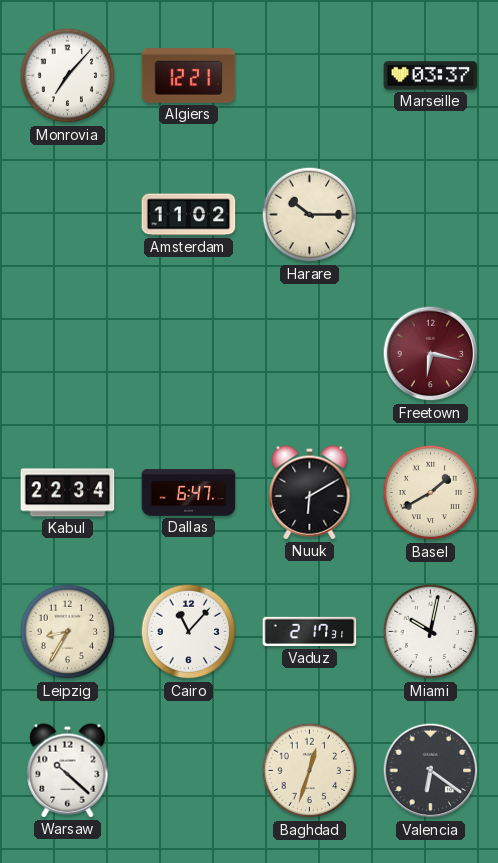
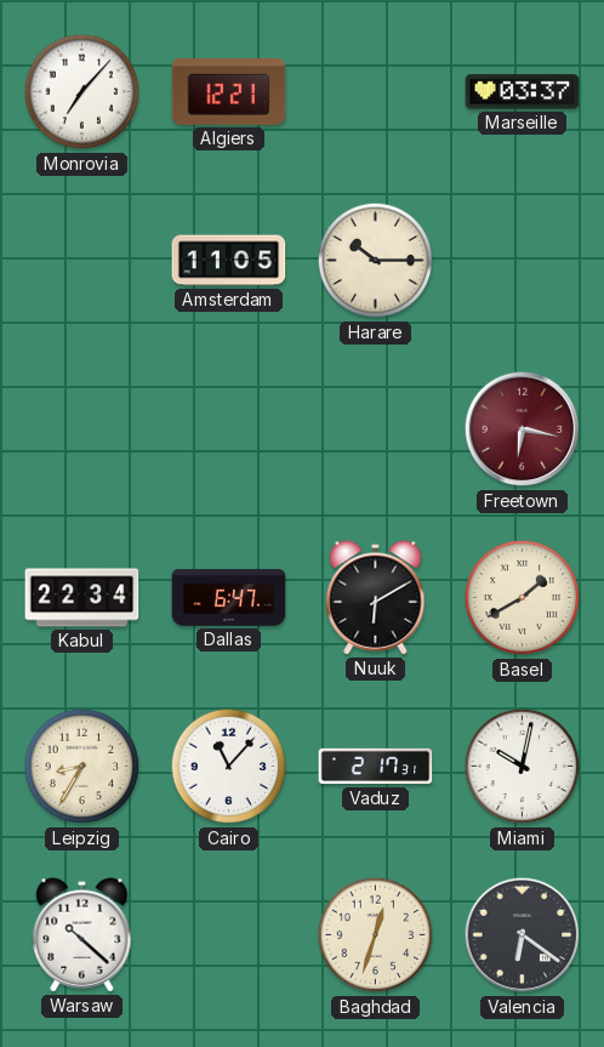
Amsterdam: 11:02 -> 11:05 (229, 261)
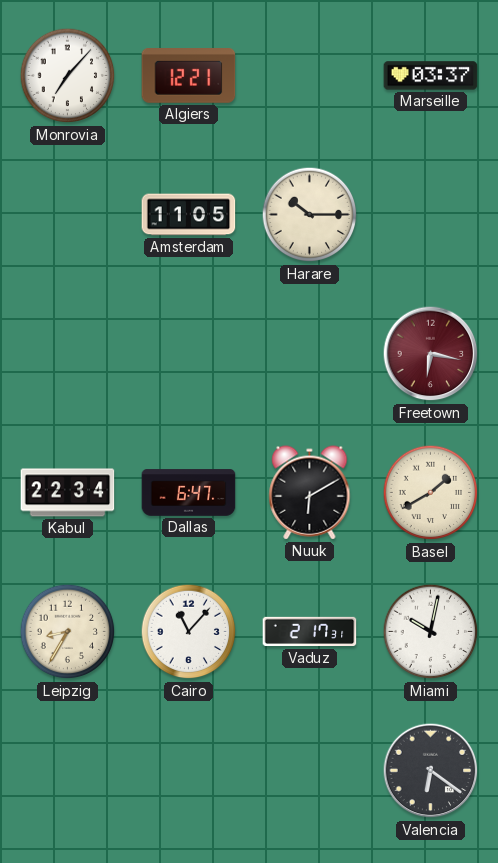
Warsaw: 10:22 -> none (82, 935)
Baghdad: 12:33 -> none (376, 935)
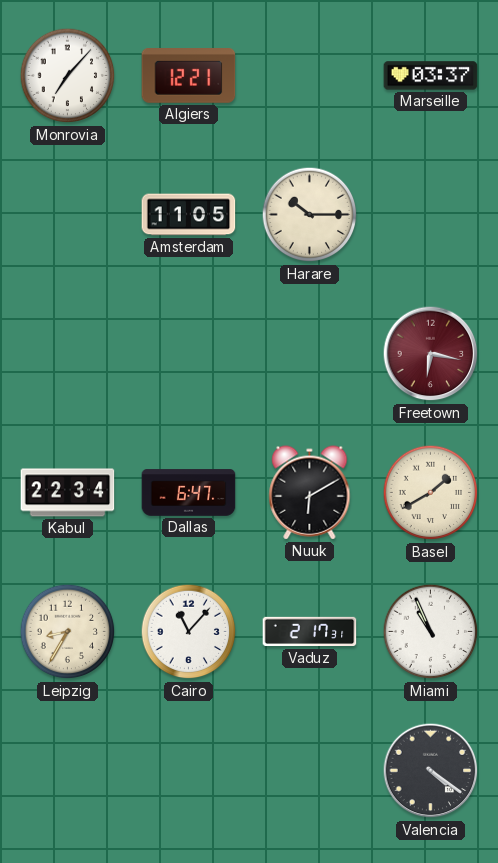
Miami: 10:02 -> 10:56 (431, 632)
Valencia: 6:21 -> 4:21 (431, 771)
